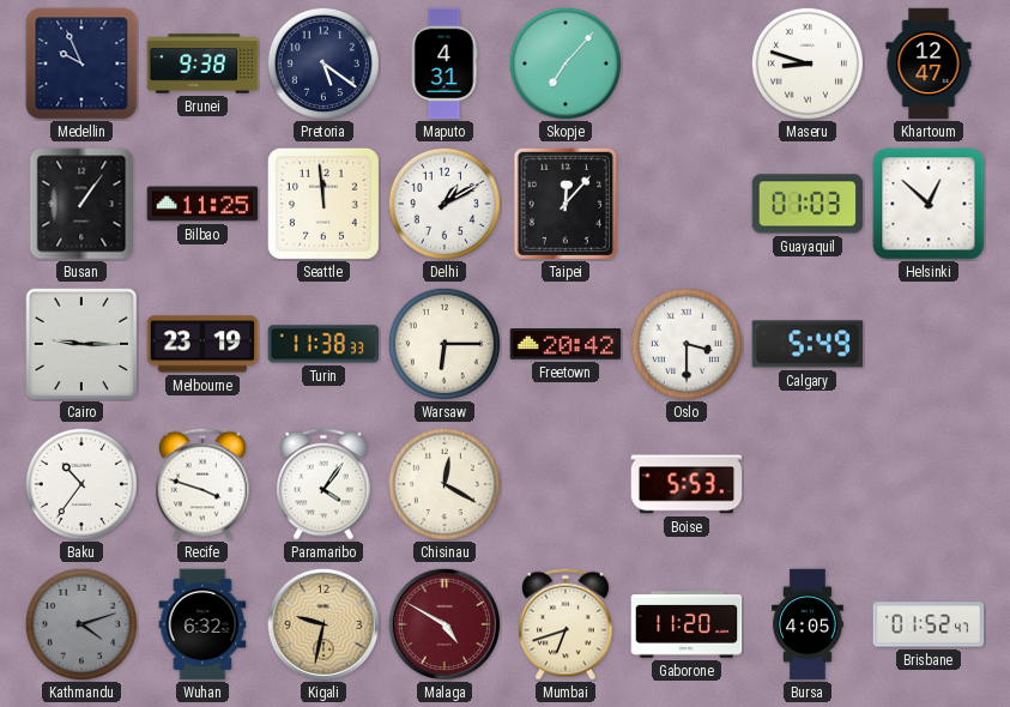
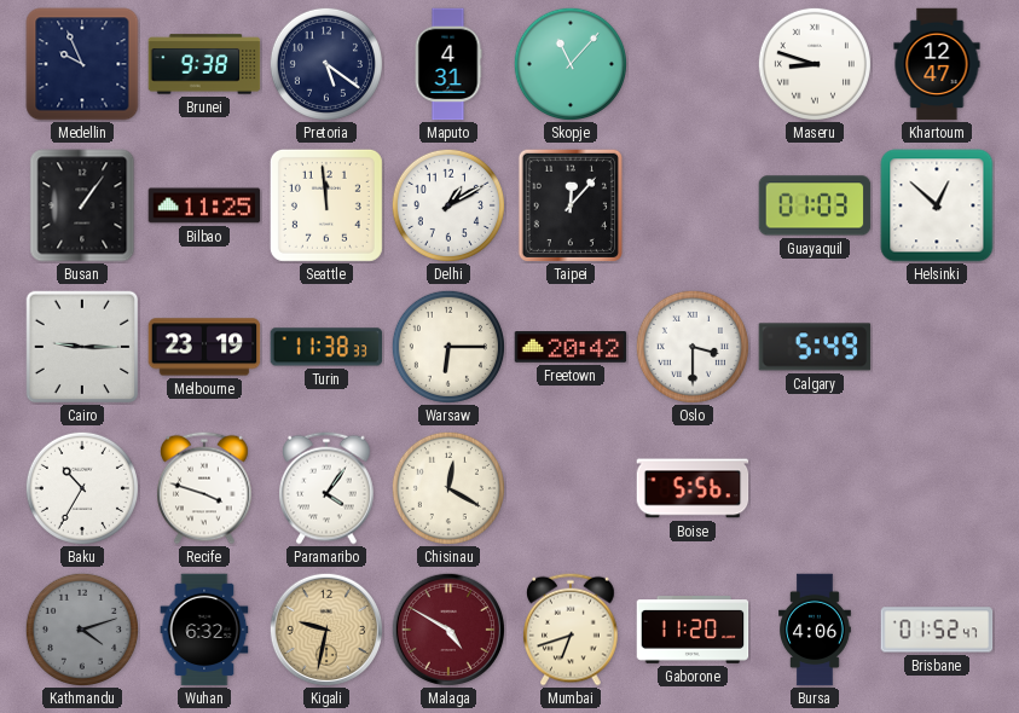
Skopje: 7:07 -> 11:07 (571, 64)
Baku: 10:36 -> 10:35 (82, 488)
Boise: 5:53 -> 5:56 (693, 488)
Bursa: 4:05 -> 4:06 (816, 630)
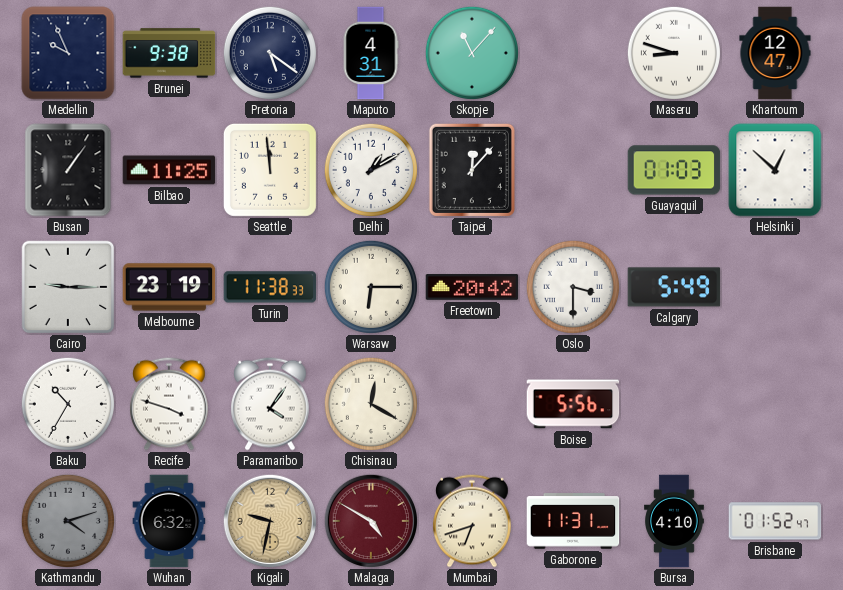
Gaborone: 11:20 -> 11:31 (573, 521)
Bursa: 4:06 -> 4:10 (675, 521)
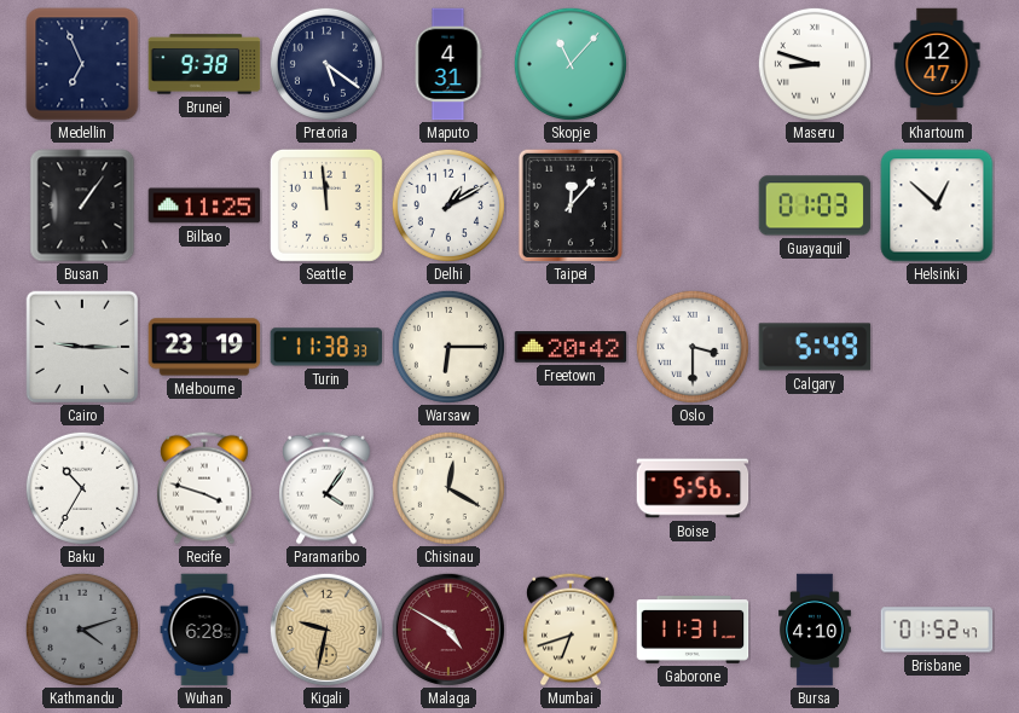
Medellin: 9:56 -> 6:56 (82, 64)
Wuhan: 6:32 -> 6:28 (204, 630)
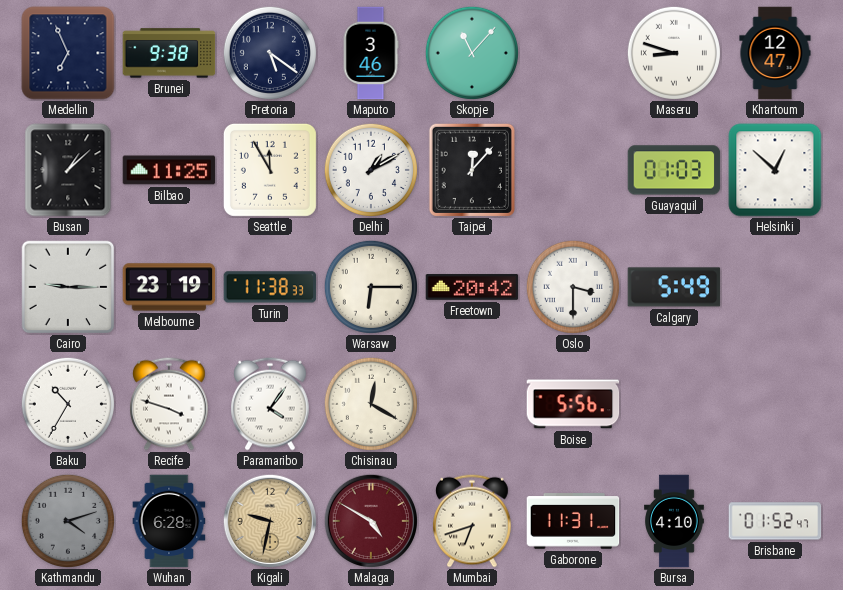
Maputo: 4:31 -> 3:46 (371, 53)
Busan: 1:06 -> 1:08 (68, 170)
Seattle: 11:59 -> 11:55 (270, 170)
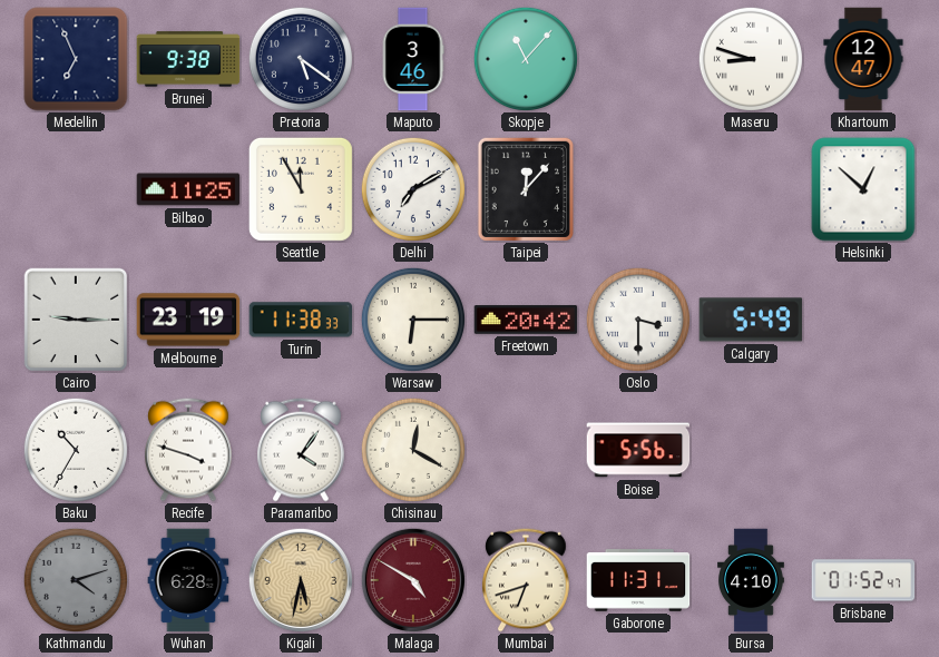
Busan: 1:08 -> none (68, 170)
Delhi: 1:10 -> 7:10 (413, 189)
Guayaquil: 01:03 -> none (674, 170)
Kigali: 9:32 -> 5:32 (300, 579)
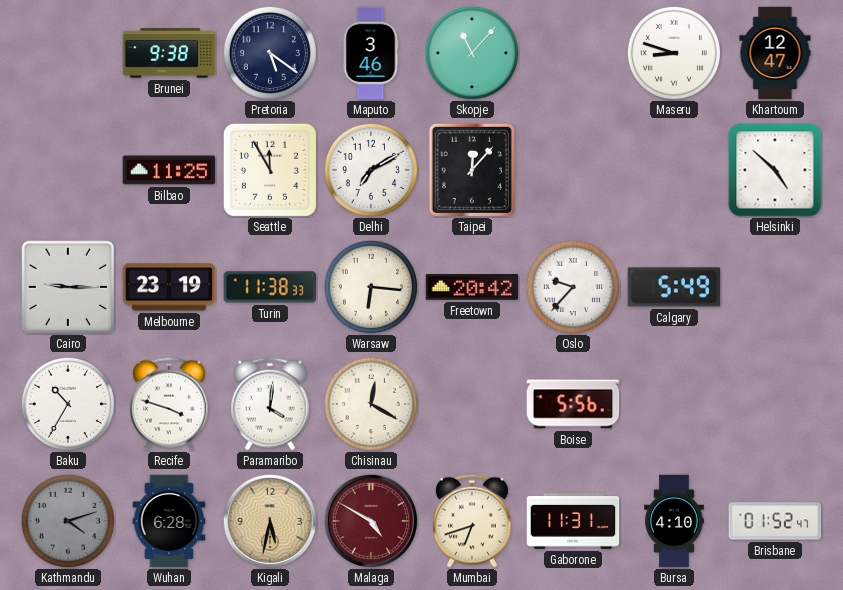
Medellin: 6:56 -> none (76, 59)
Helsinki: 12:52 -> 4:52 (775, 170)
Warsaw: 6:15 -> 6:16 (371, 287)
Oslo: 3:30 -> 9:37 (573, 287)
Paramaribo: 4:06 -> 4:01 (271, 404)
